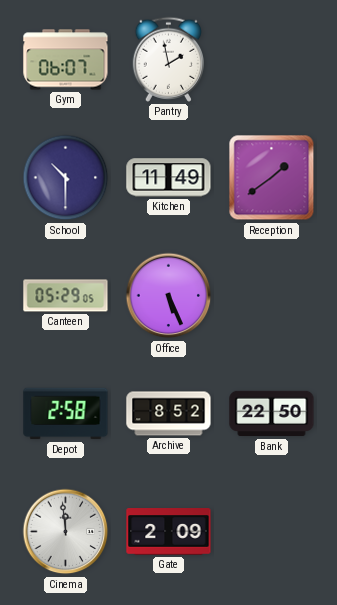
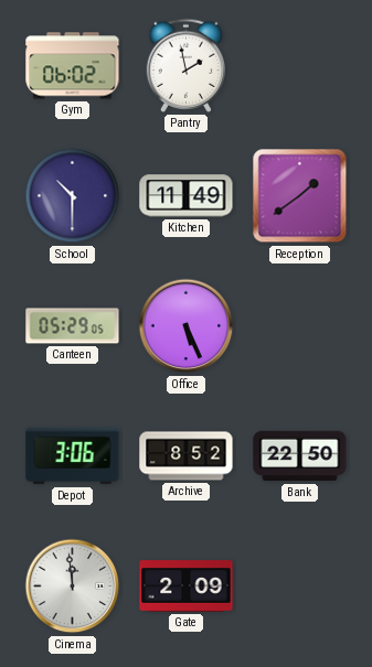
Gym: 06:07 -> 06:02 (73, 66)
Depot: 2:58 -> 3:06 (73, 456)
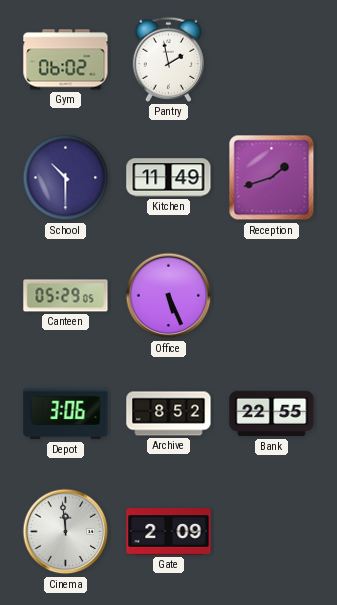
Reception: 1:39 -> 1:42 (272, 178)
Bank: 22:50 -> 22:55 (272, 414)
